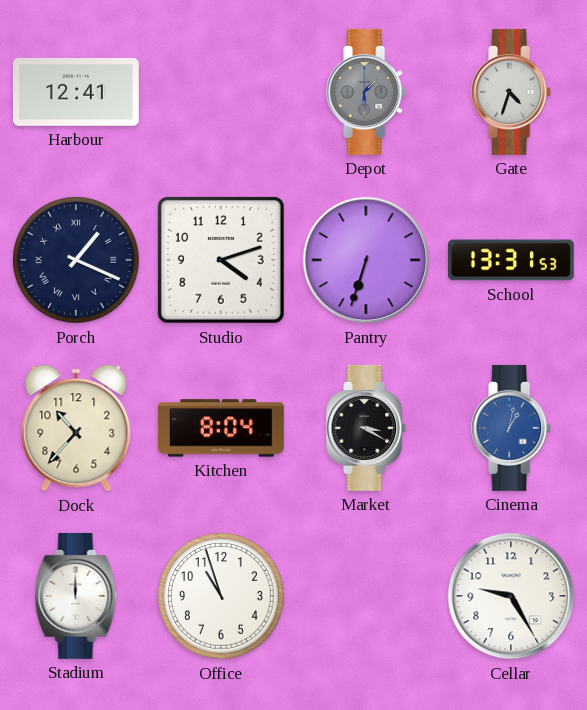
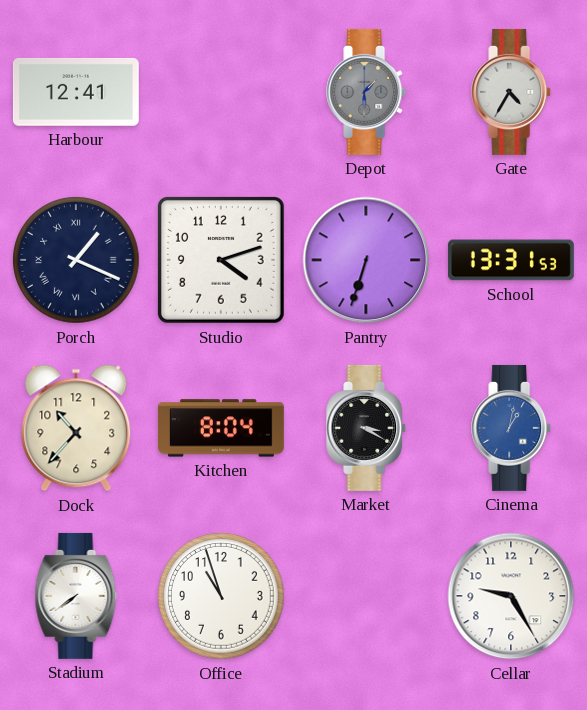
Gate: 4:33 -> 4:35 (512, 92)
Stadium: 12:00 -> 7:39 (76, 596)
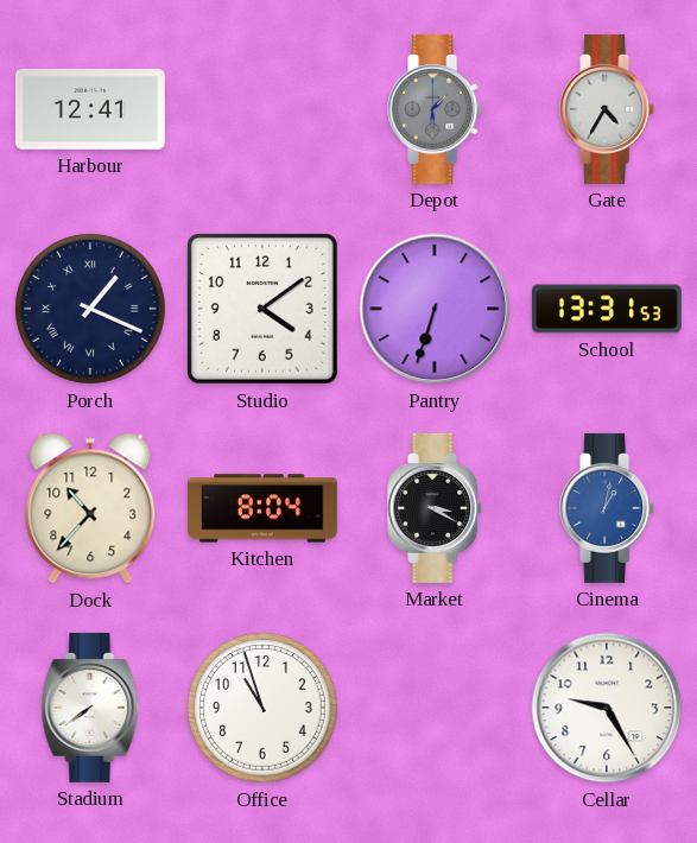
Studio: 4:12 -> 4:09 (264, 310)
